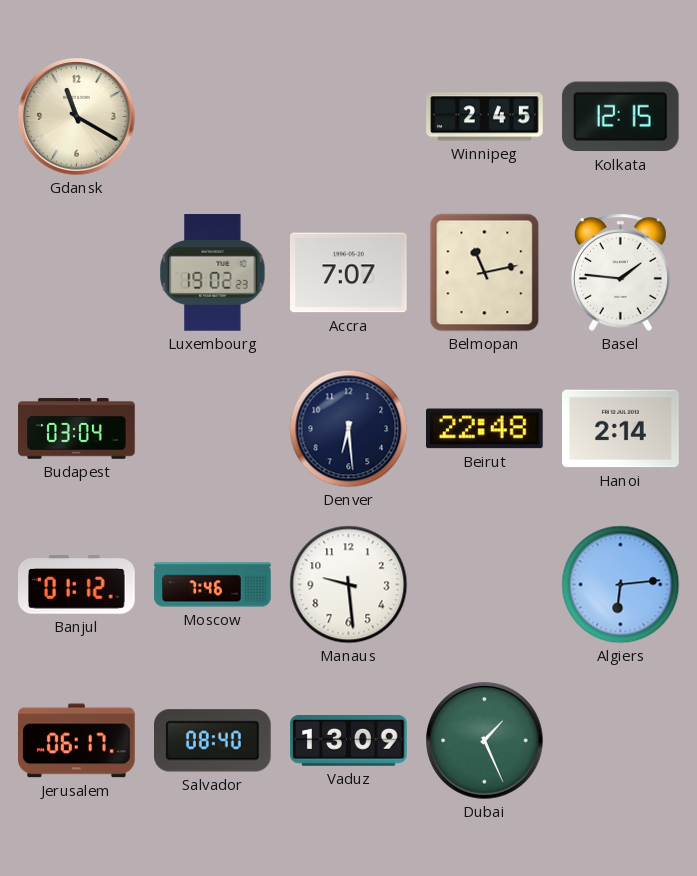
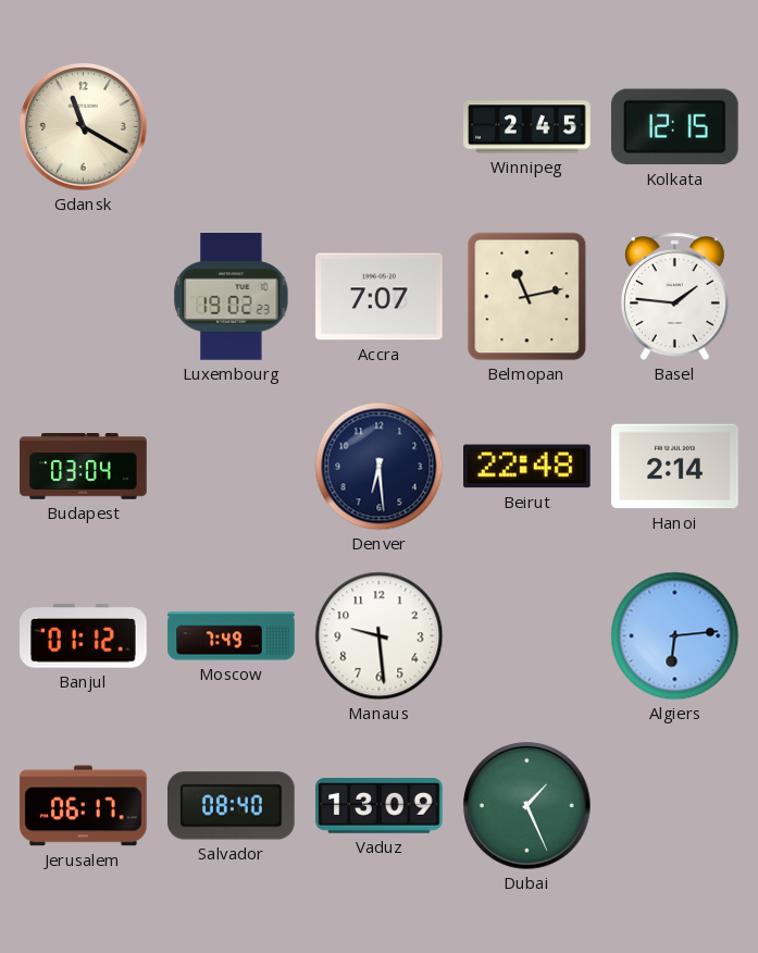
Moscow: 7:46 -> 7:49 (232, 636)
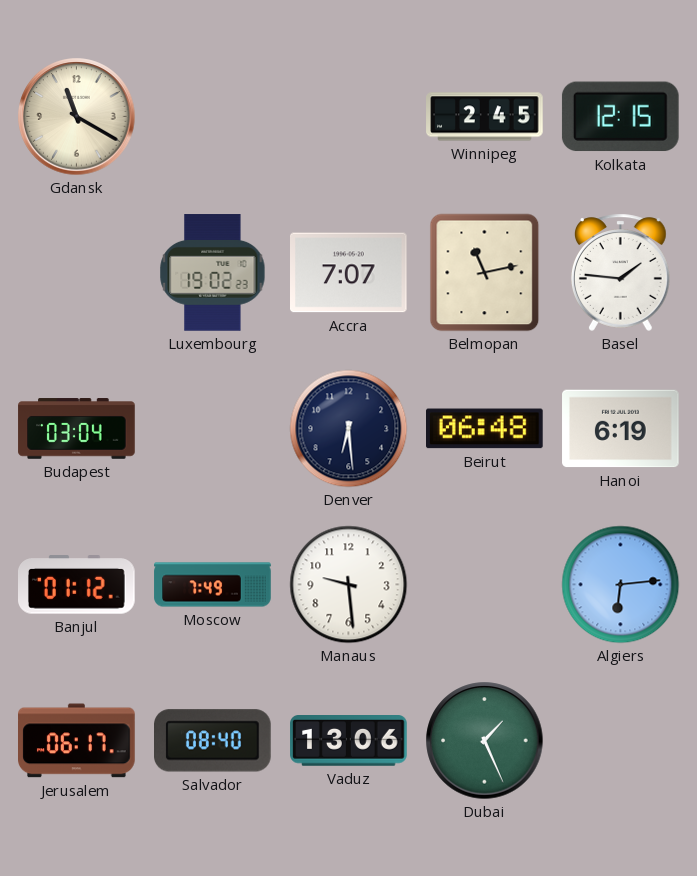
Beirut: 22:48 -> 06:48 (485, 429)
Hanoi: 2:14 -> 6:19 (621, 429)
Vaduz: 13:09 -> 13:06 (349, 741)
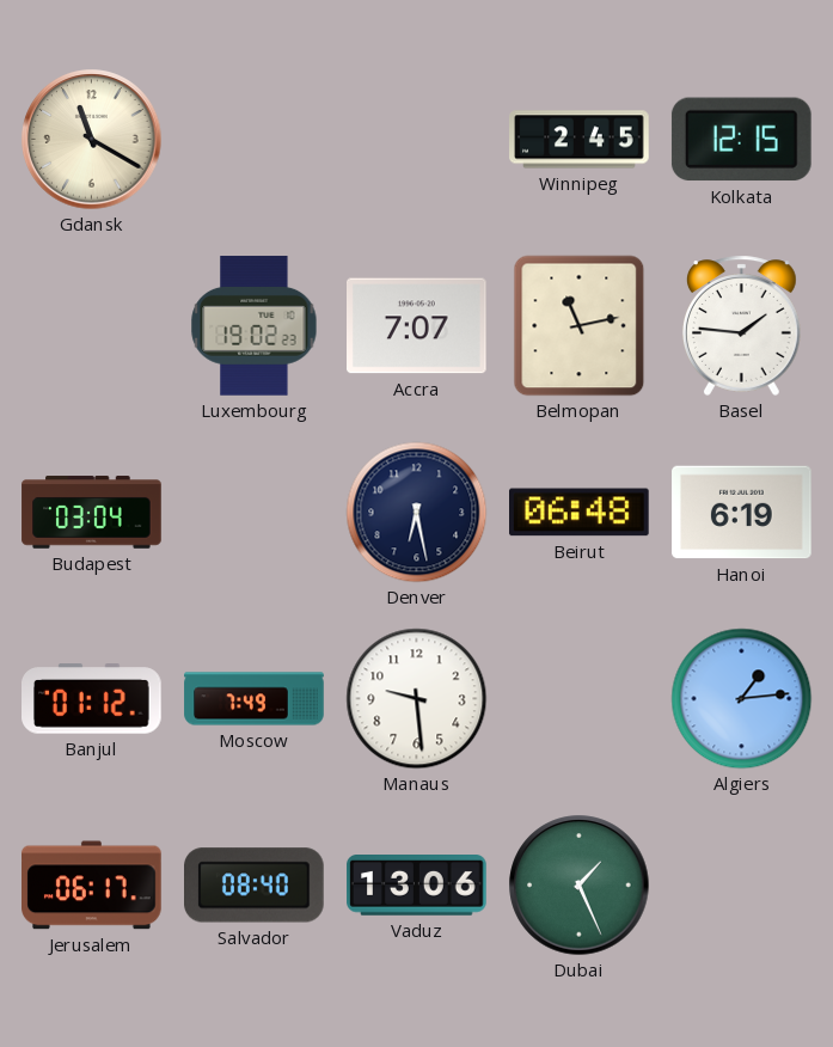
Denver: 6:29 -> 6:28 (417, 513)
Algiers: 6:14 -> 1:14 (742, 699)
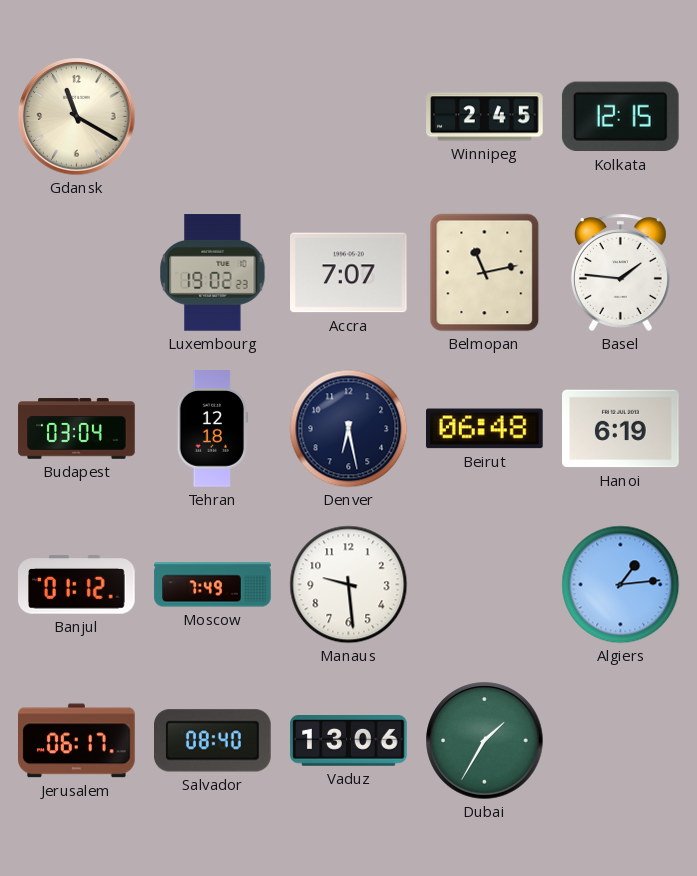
Tehran: none -> 12:18 (212, 429)
Dubai: 1:26 -> 1:35 (485, 741)
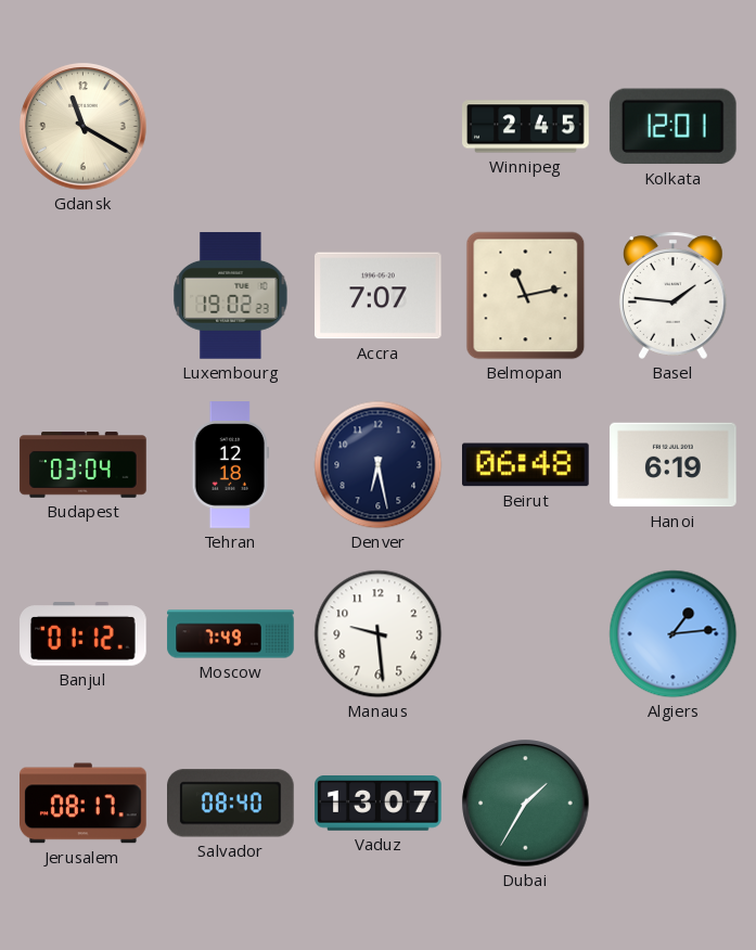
Kolkata: 12:15 -> 12:01 (672, 127)
Jerusalem: 06:17 -> 08:17 (84, 804)
Vaduz: 13:06 -> 13:07 (379, 804)
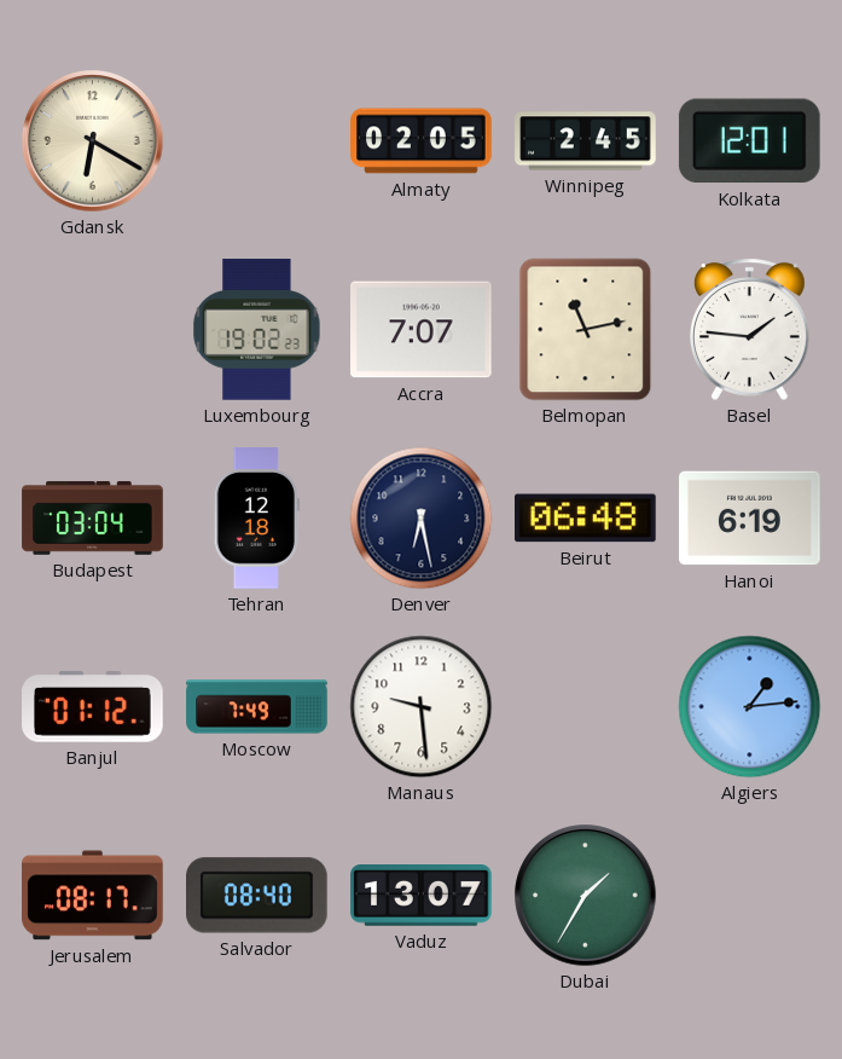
Gdansk: 11:20 -> 6:20 (93, 141)
Almaty: none -> 02:05 (422, 141)
